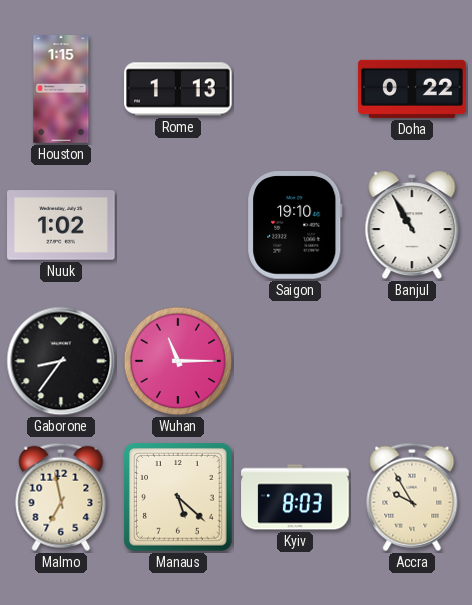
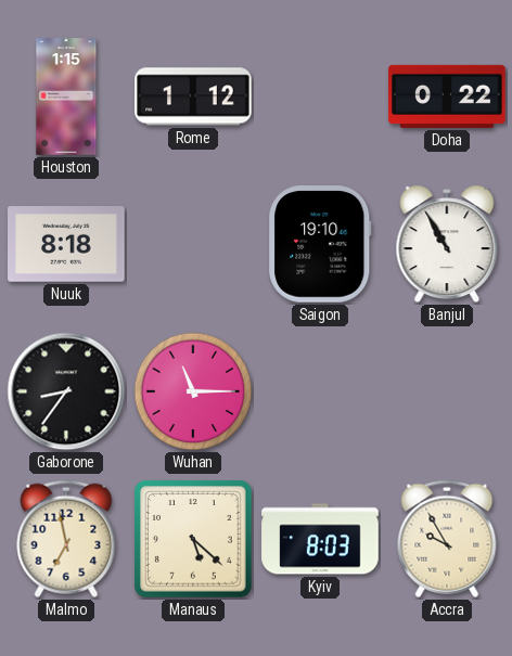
Rome: 1:13 -> 1:12 (193, 97)
Nuuk: 1:02 -> 8:18 (66, 244)
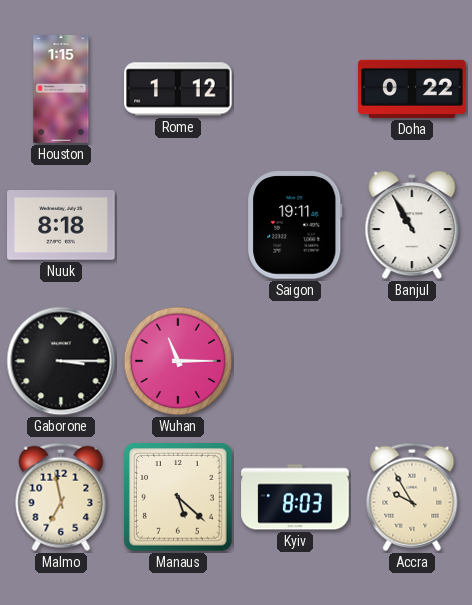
Saigon: 19:10 -> 19:11 (295, 225)
Gaborone: 8:36 -> 3:15 (61, 361)
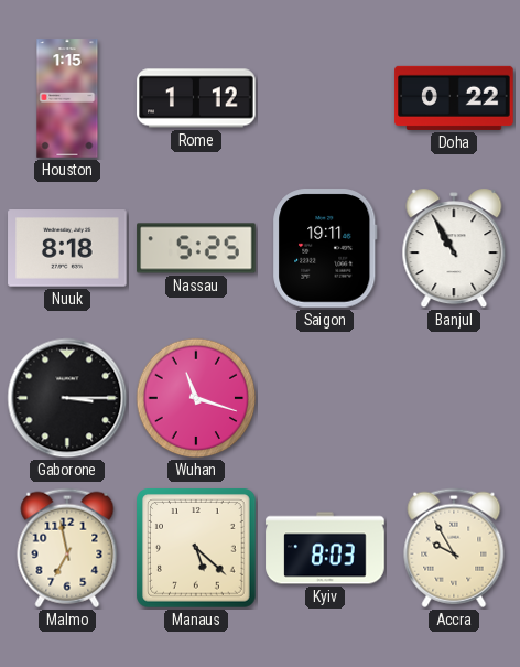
Nassau: none -> 5:25 (196, 248)
Wuhan: 11:15 -> 11:18 (196, 398)
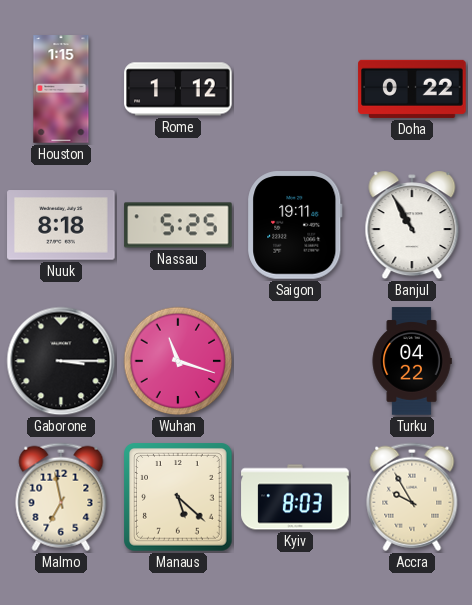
Turku: none -> 04:22 (412, 361)
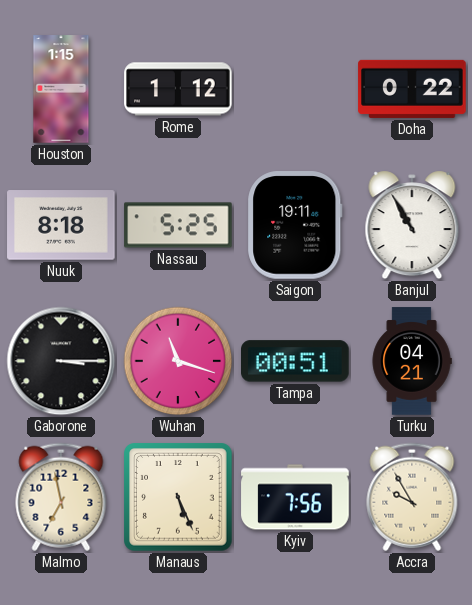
Tampa: none -> 00:51 (296, 361)
Turku: 04:22 -> 04:21 (412, 361)
Manaus: 5:22 -> 5:26 (178, 497)
Kyiv: 8:03 -> 7:56 (295, 497)
